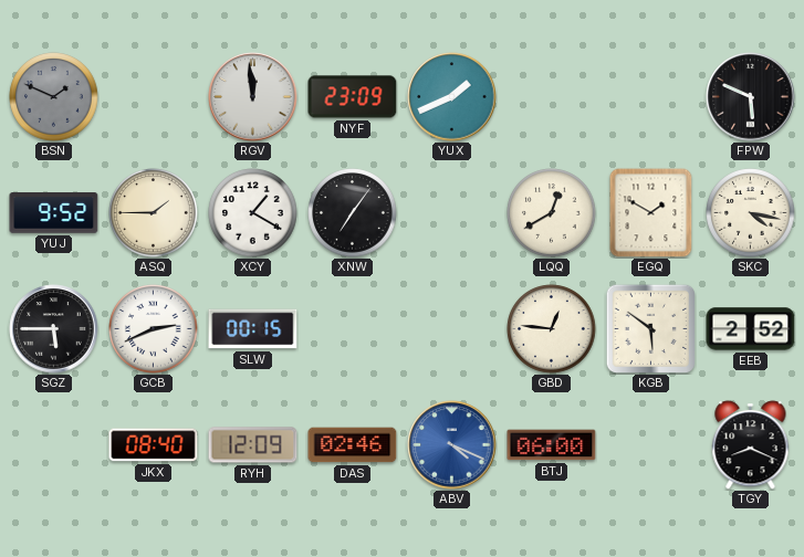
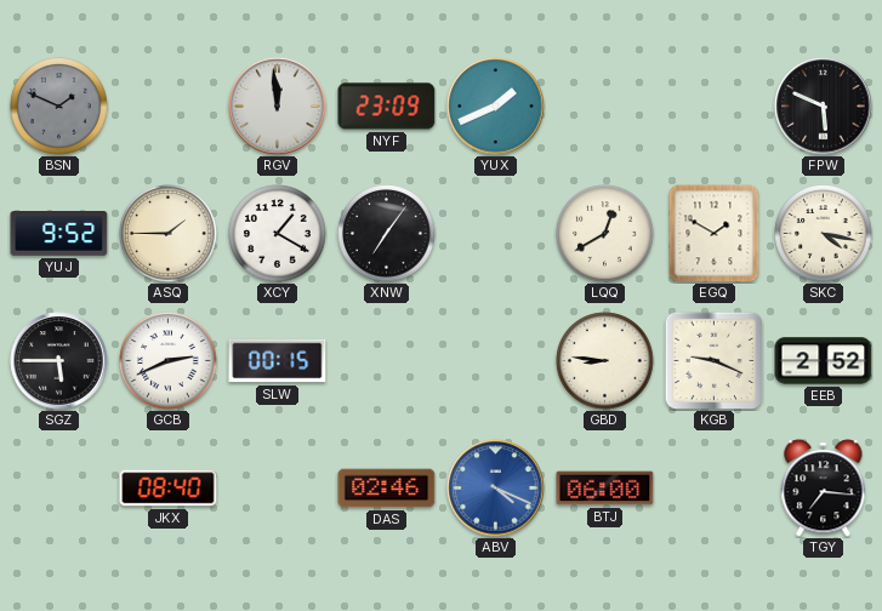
GBD: 12:46 -> 8:46 (605, 361)
KGB: 5:51 -> 9:19 (713, 360)
RYH: 12:09 -> none (253, 445)
TGY: 8:19 -> 7:16 (824, 489)
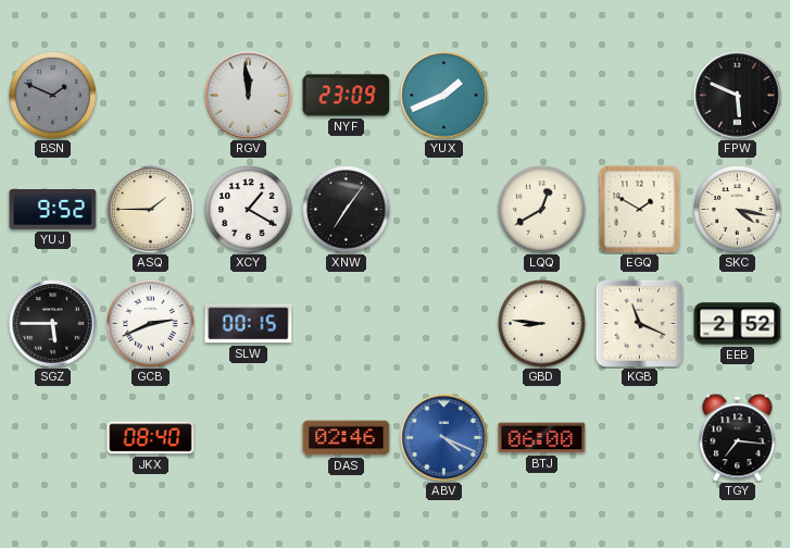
KGB: 9:19 -> 11:19 (639, 323)
